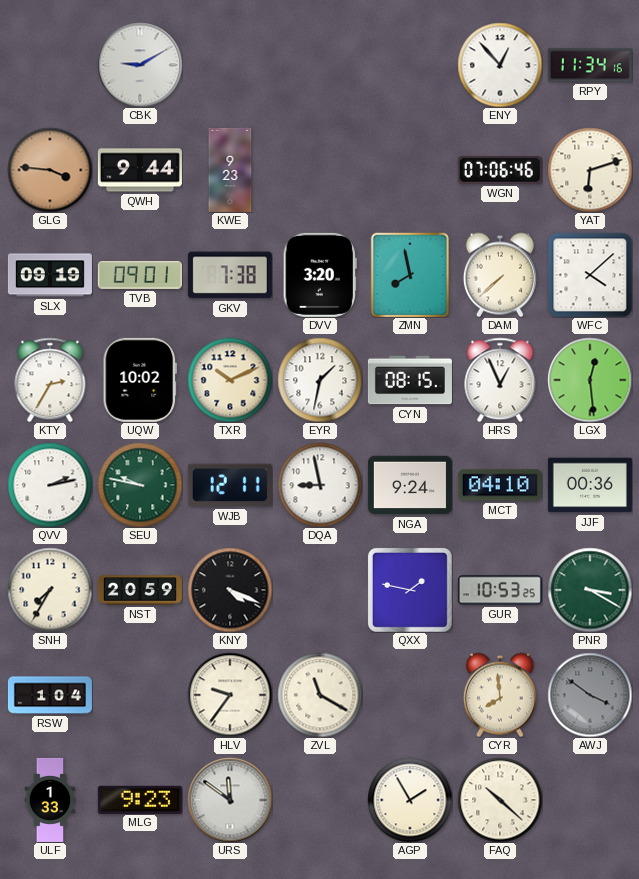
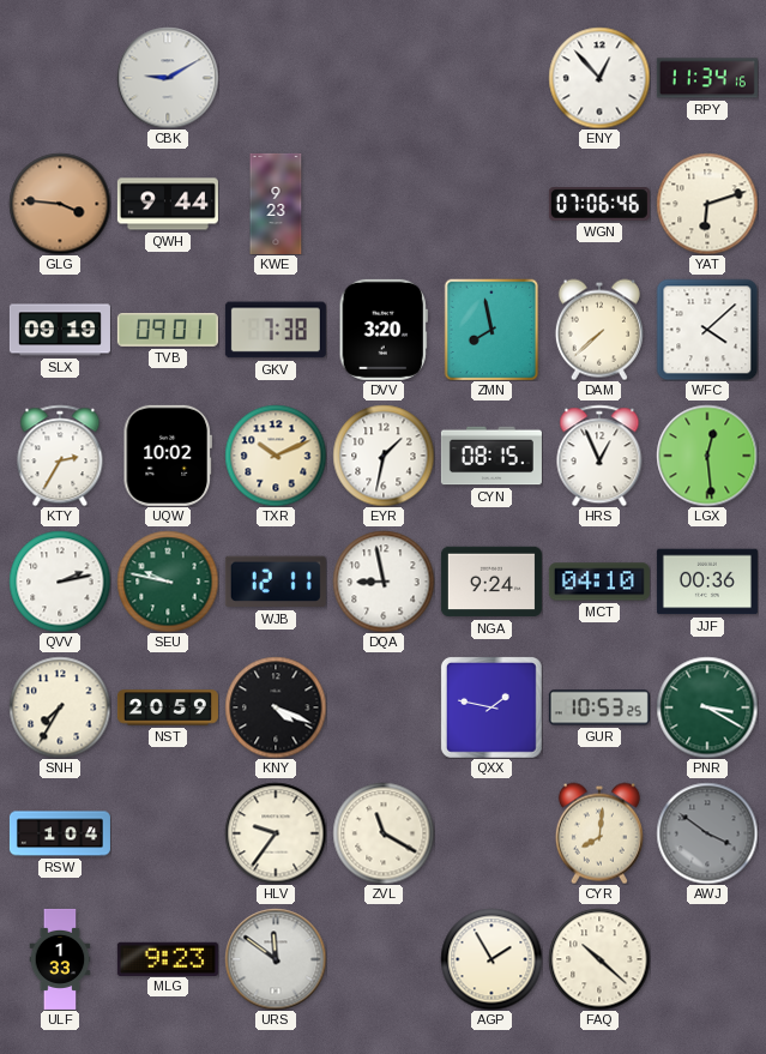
CYR: 7:59 -> 8:01 (599, 833)
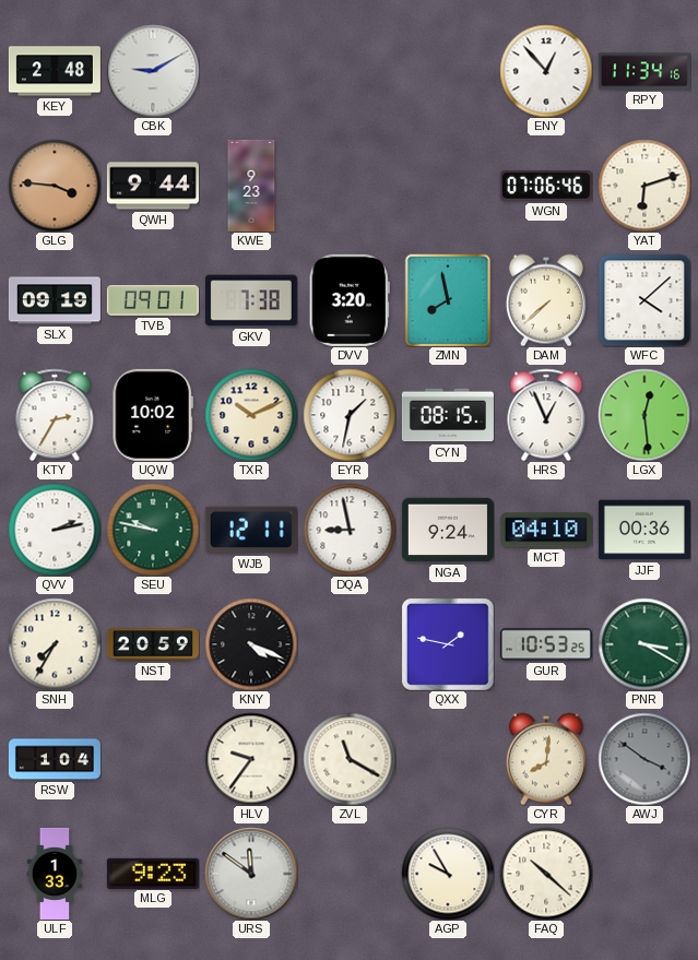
KEY: none -> 2:48 (55, 71)
AGP: 1:55 -> 9:55 (448, 874)
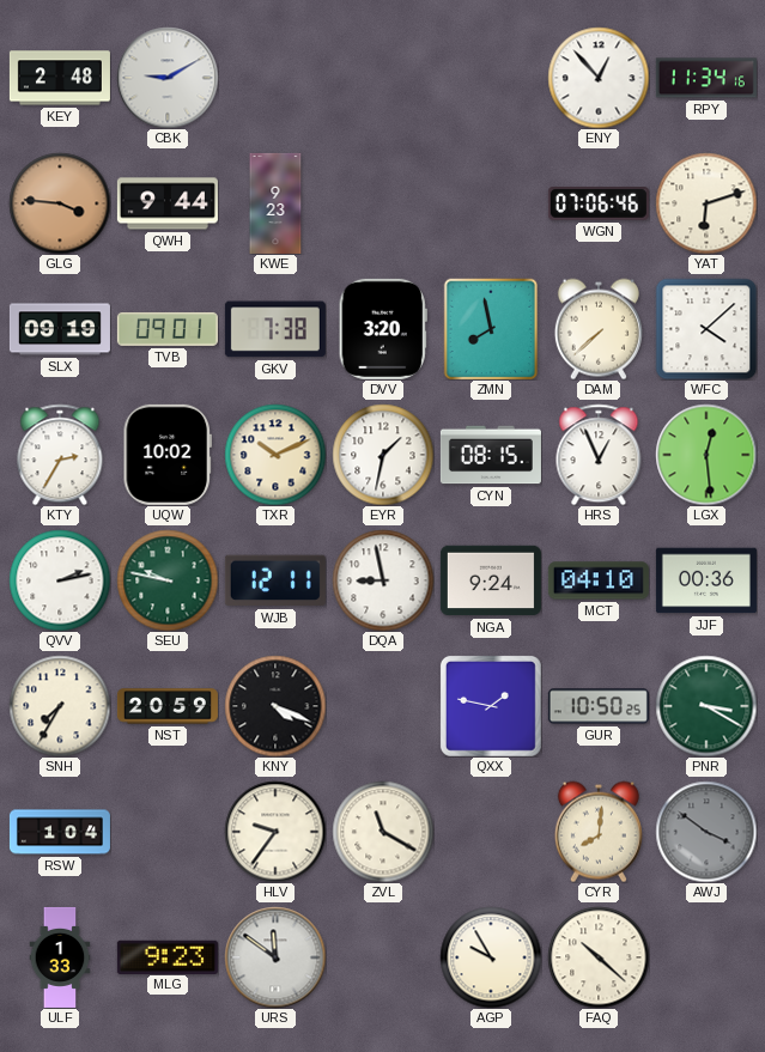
GUR: 10:53 -> 10:50 (599, 706)
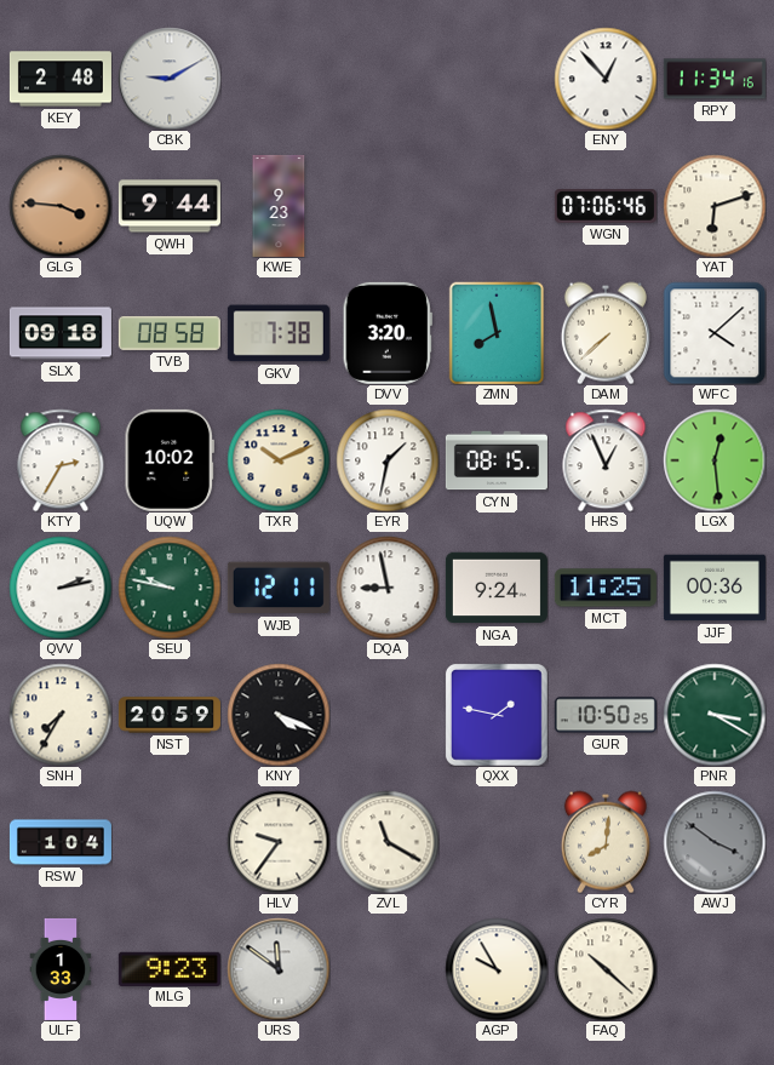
SLX: 09:19 -> 09:18 (61, 333)
TVB: 09:01 -> 08:58 (170, 333)
MCT: 04:10 -> 11:25 (606, 588)
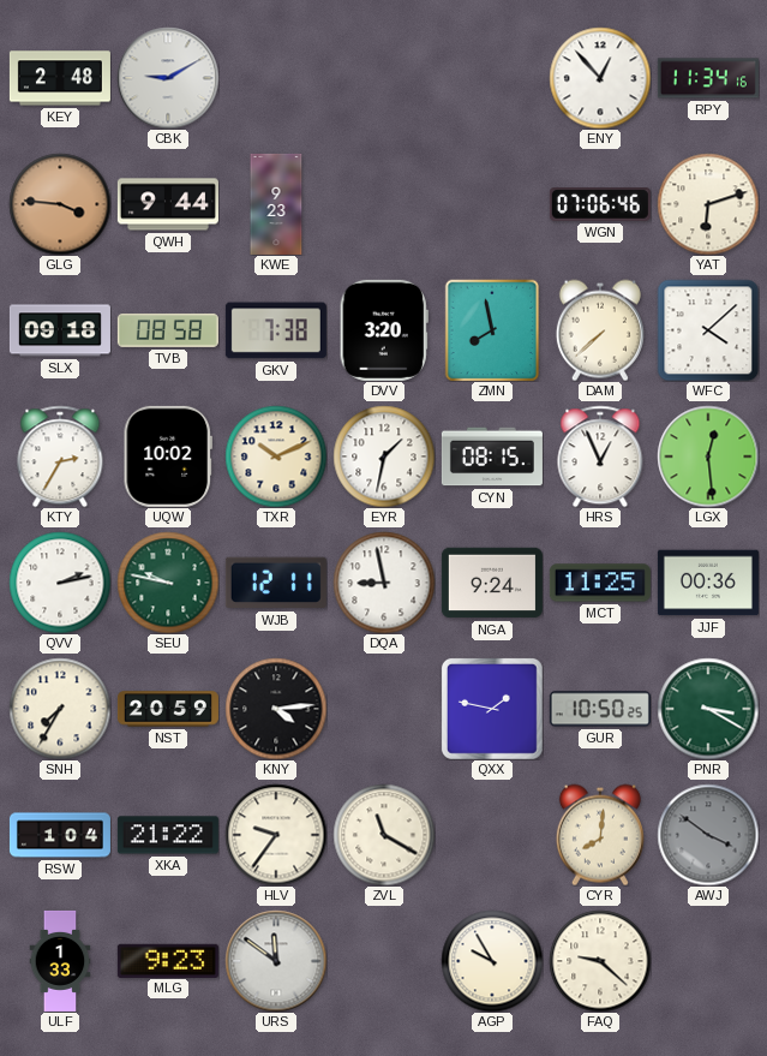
KNY: 4:19 -> 4:14 (276, 709)
XKA: none -> 21:22 (168, 835)
FAQ: 10:22 -> 9:22 (600, 961)
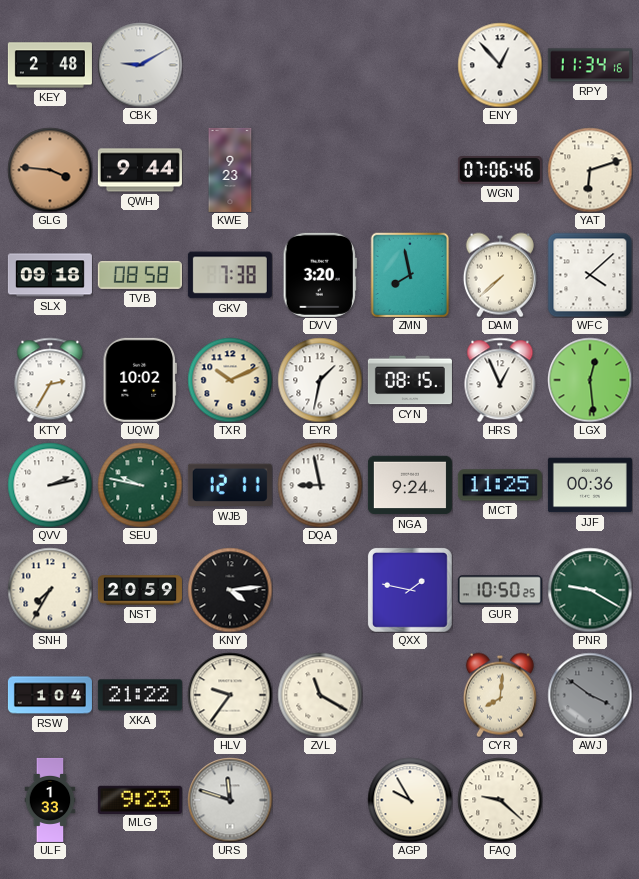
PNR: 3:20 -> 9:20 (590, 590)
URS: 11:51 -> 11:48 (230, 800)
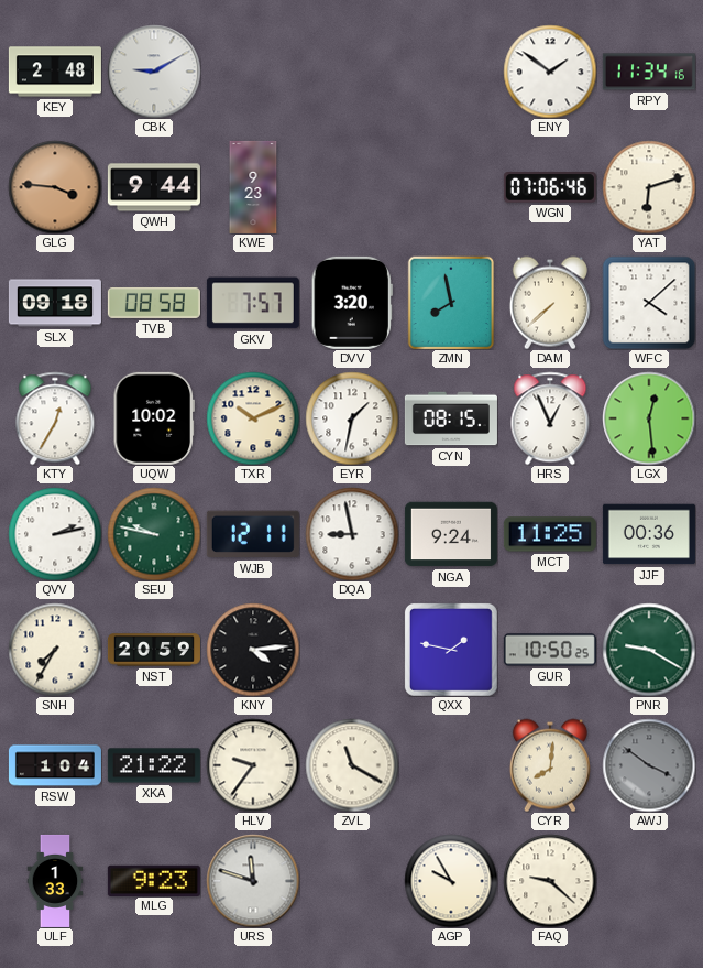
ENY: 12:53 -> 1:51 (550, 72)
GKV: 7:38 -> 7:57 (253, 303)
KTY: 2:35 -> 12:35 (55, 418)
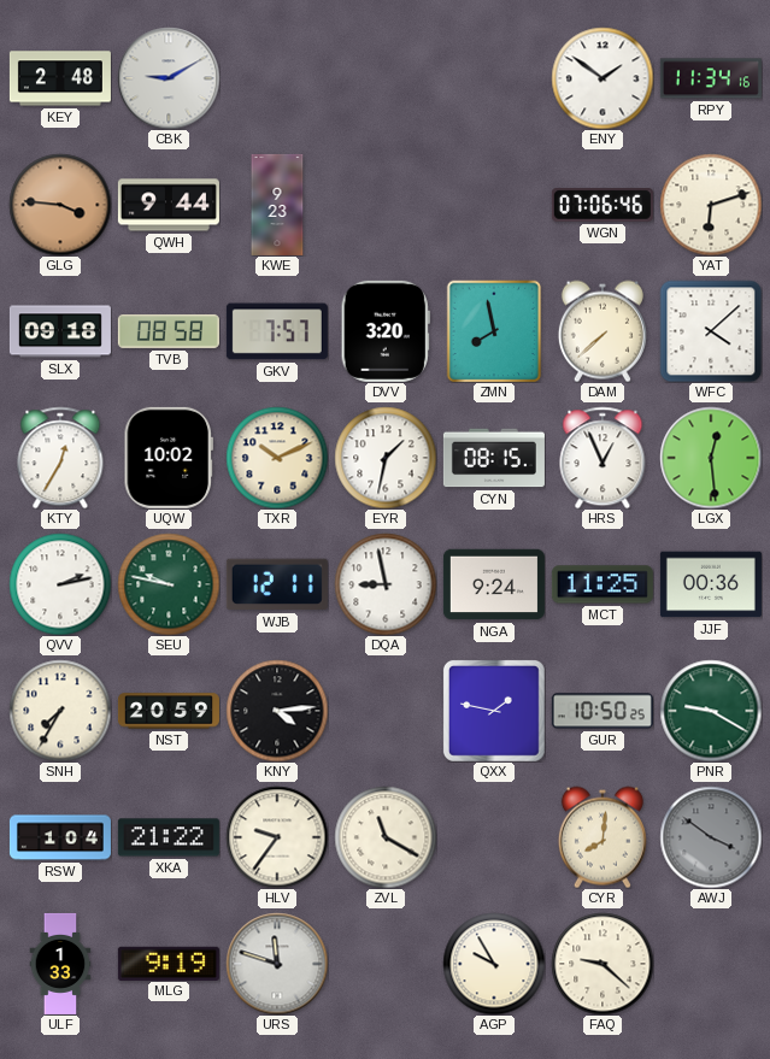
MLG: 9:23 -> 9:19 (169, 963)
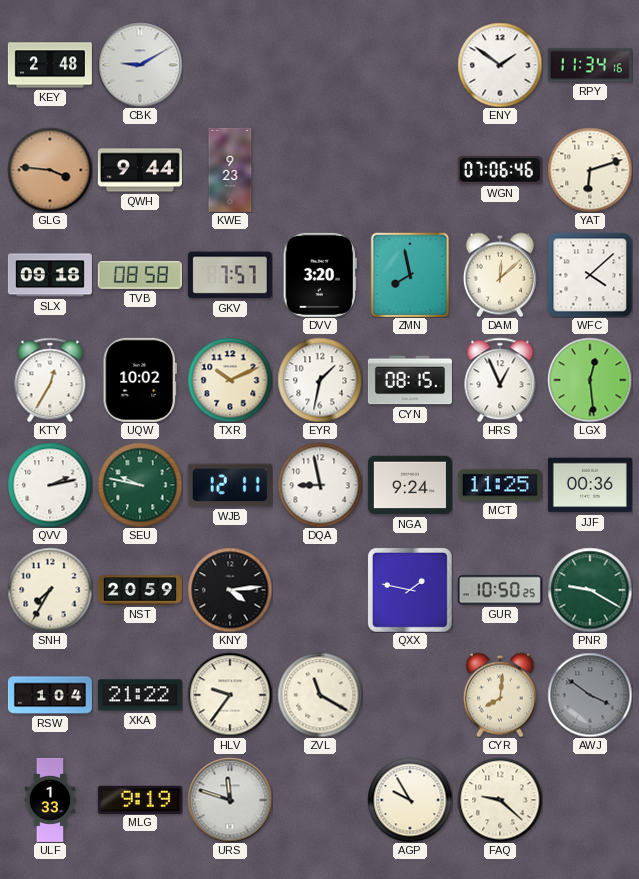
DAM: 7:38 -> 12:08 (500, 275)
